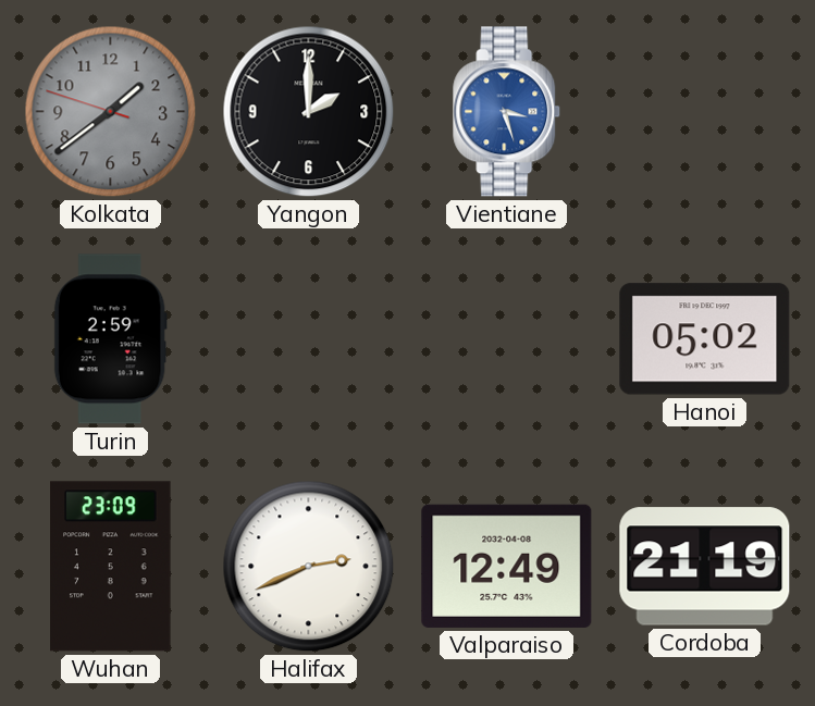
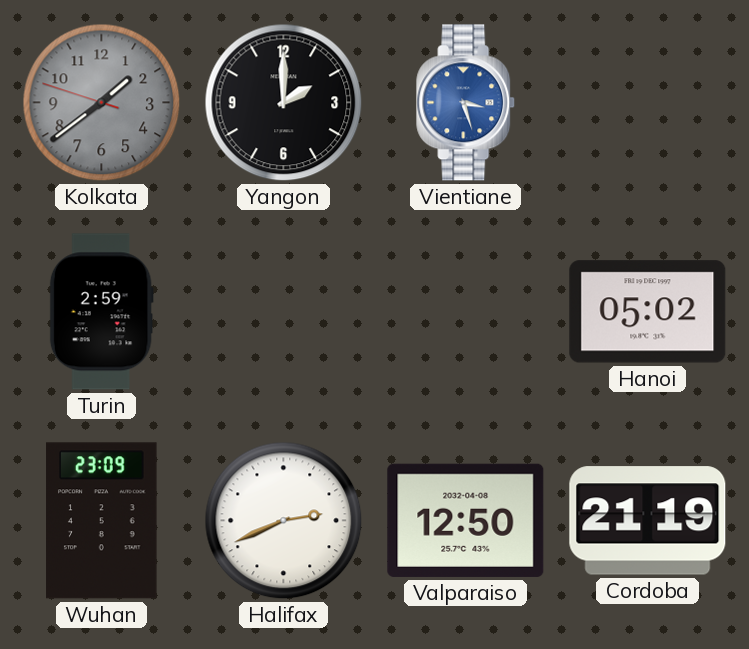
Valparaiso: 12:49 -> 12:50 (466, 520)
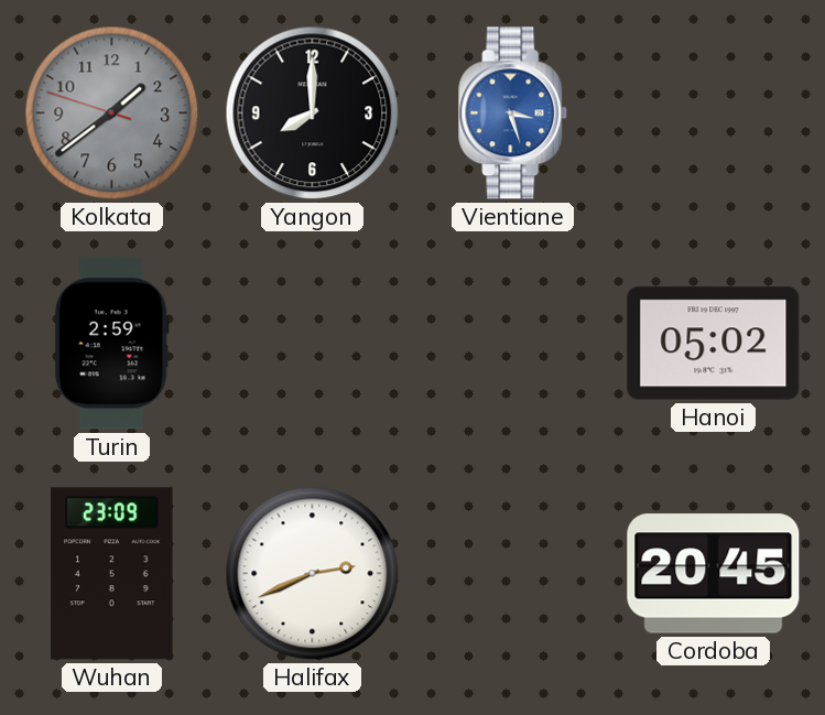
Yangon: 2:00 -> 8:00 (313, 113)
Valparaiso: 12:50 -> none (466, 520)
Cordoba: 21:19 -> 20:45 (714, 574)
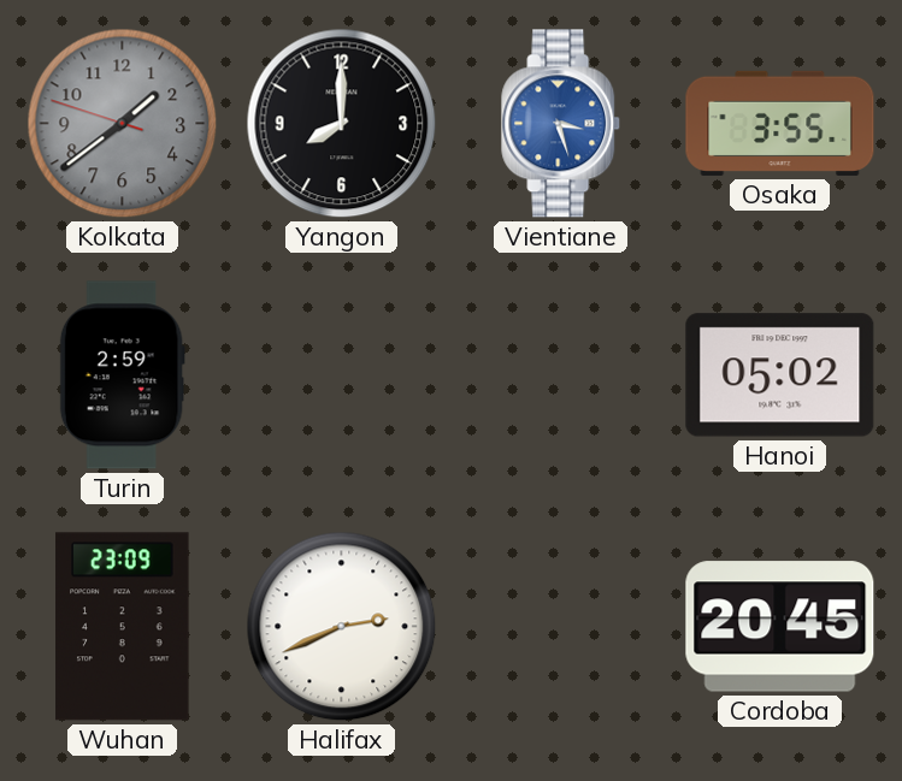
Osaka: none -> 3:55 (780, 123)
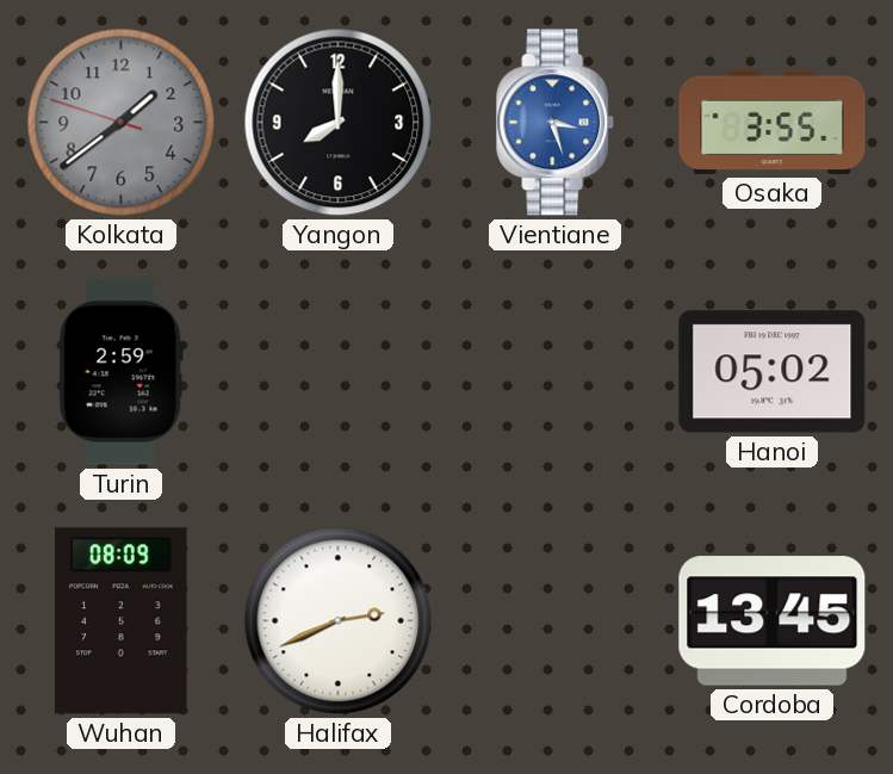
Wuhan: 23:09 -> 08:09 (122, 621)
Cordoba: 20:45 -> 13:45 (773, 621)
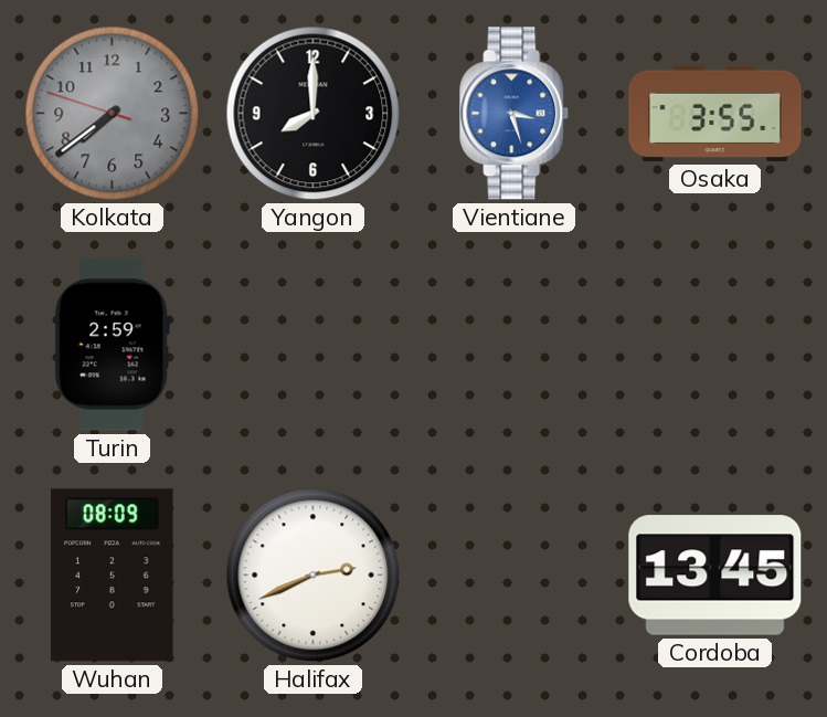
Kolkata: 1:38 -> 7:38 (113, 114)
Hanoi: 05:02 -> none (773, 372)
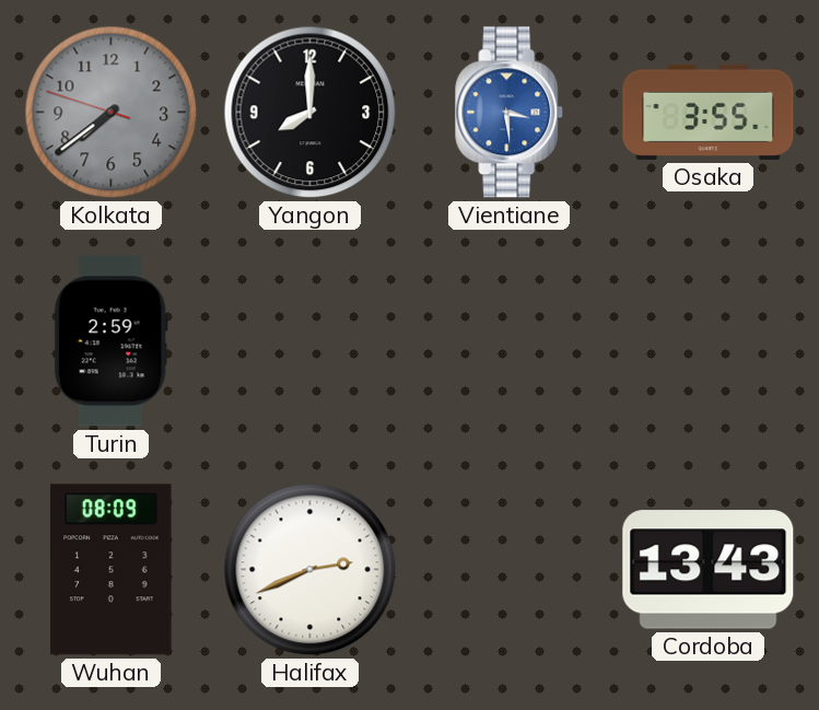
Vientiane: 3:27 -> 3:29 (510, 113)
Cordoba: 13:45 -> 13:43 (709, 570)
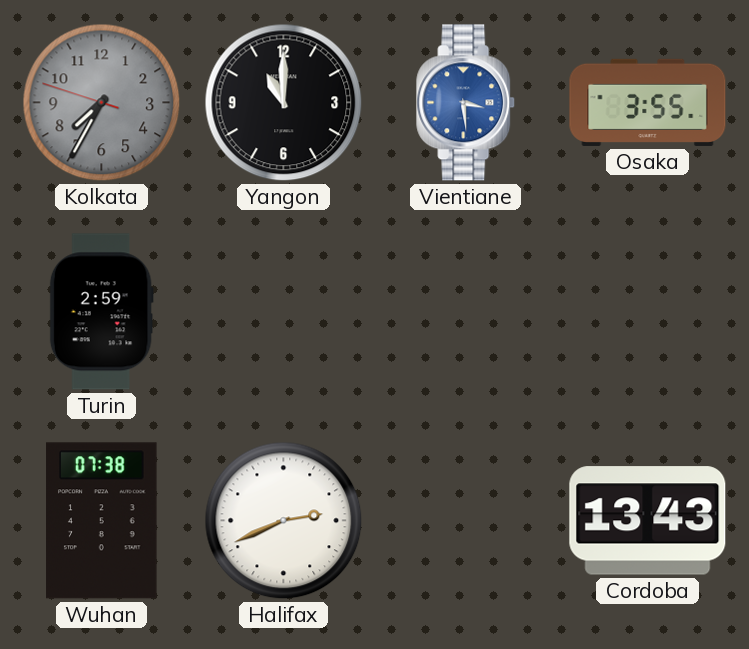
Kolkata: 7:38 -> 7:34 (102, 103)
Yangon: 8:00 -> 11:00 (284, 103)
Wuhan: 08:09 -> 07:38 (102, 521)
